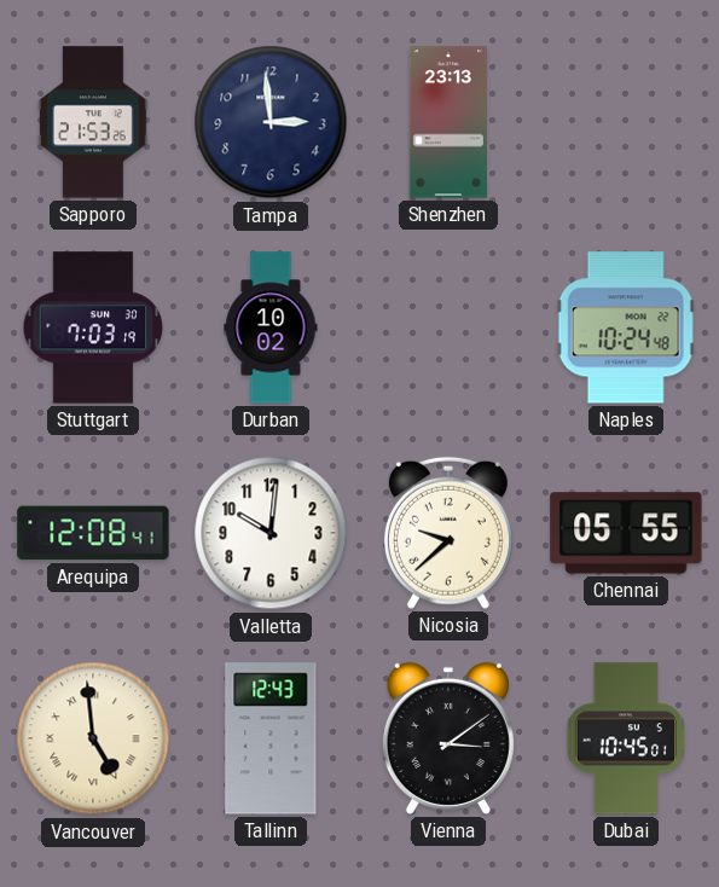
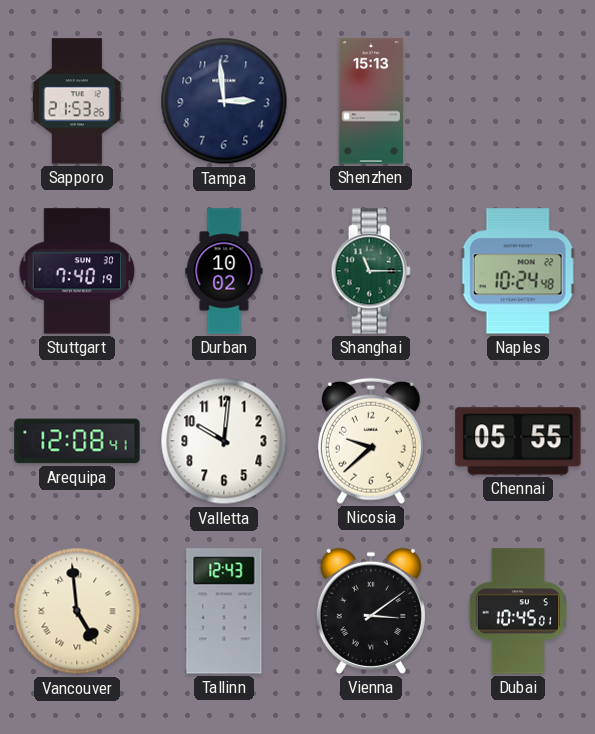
Shenzhen: 23:13 -> 15:13 (370, 101)
Stuttgart: 7:03 -> 7:40 (77, 271)
Shanghai: none -> 11:15 (371, 271)
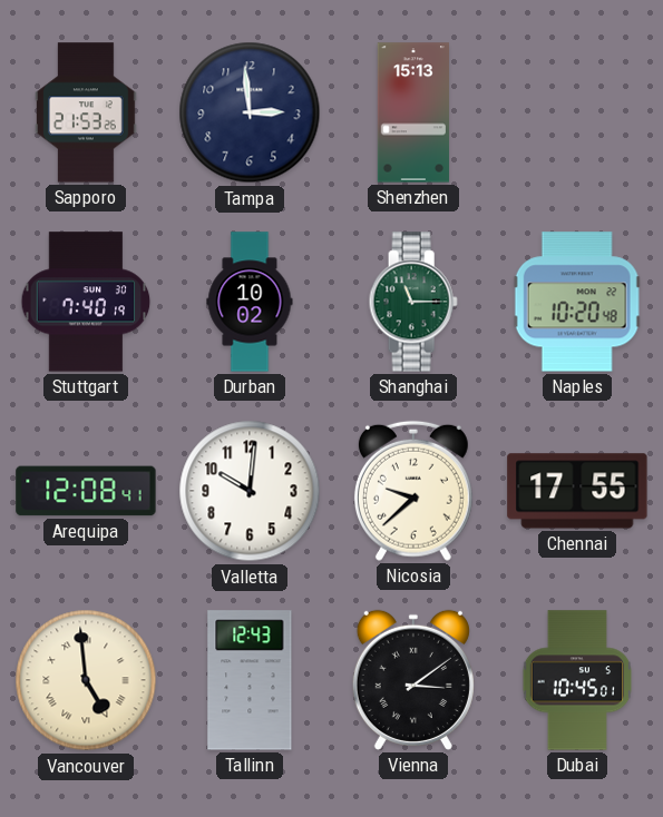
Naples: 10:24 -> 10:20 (577, 302)
Chennai: 05:55 -> 17:55 (577, 491)
